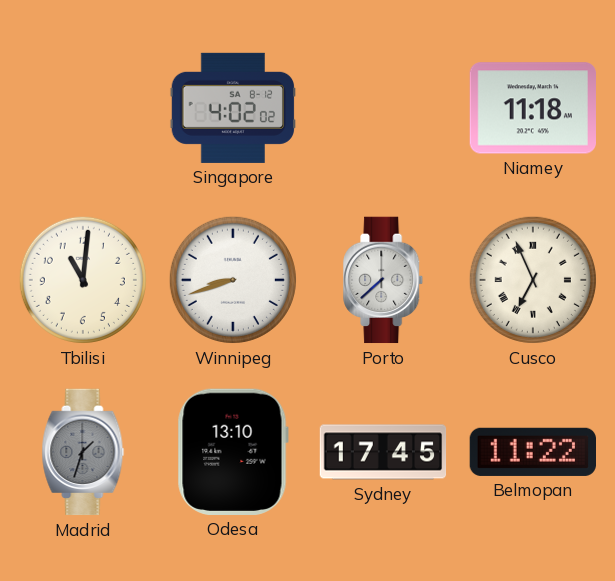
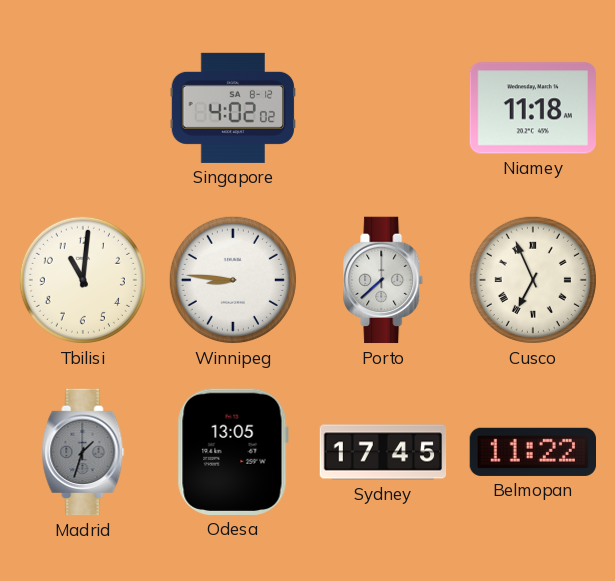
Winnipeg: 8:42 -> 8:46 (233, 280)
Odesa: 13:10 -> 13:05 (233, 452)
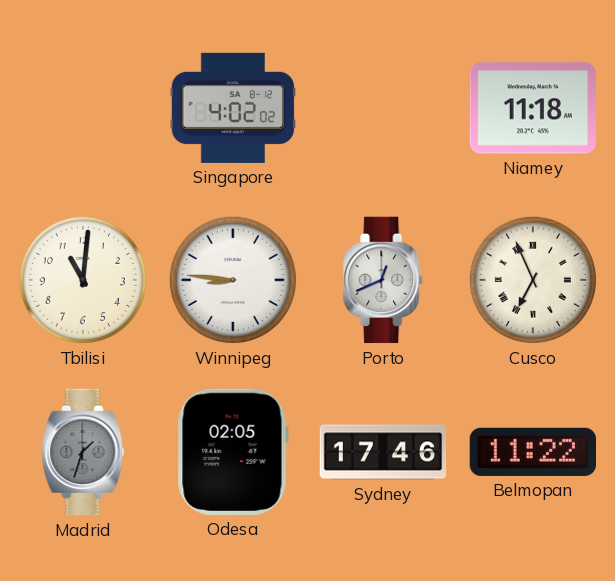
Porto: 7:38 -> 12:41 (384, 280)
Odesa: 13:05 -> 02:05 (233, 452)
Sydney: 17:45 -> 17:46 (383, 452)
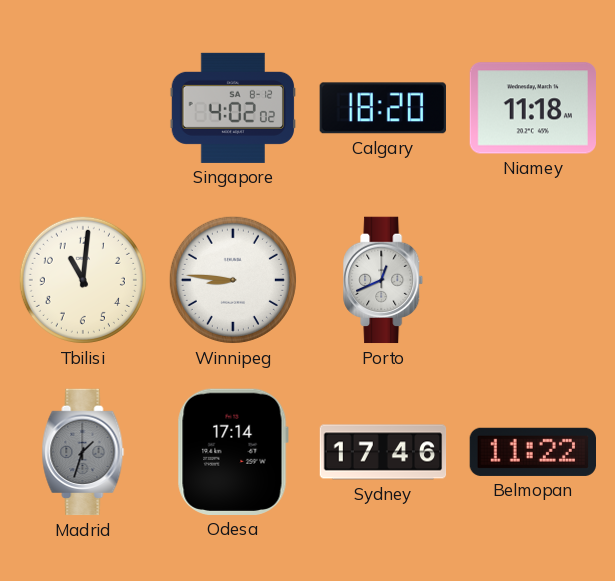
Calgary: none -> 18:20 (383, 108)
Cusco: 6:56 -> none (533, 280)
Odesa: 02:05 -> 17:14 (233, 452)
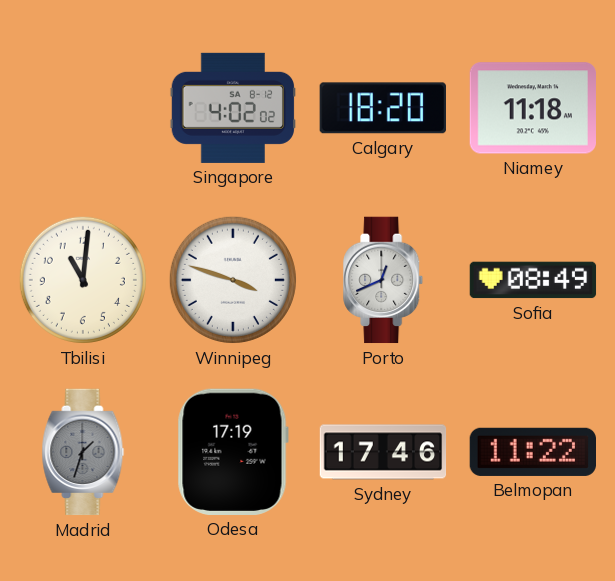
Winnipeg: 8:46 -> 3:48 (233, 280)
Sofia: none -> 08:49 (533, 280)
Odesa: 17:14 -> 17:19 (233, 452)
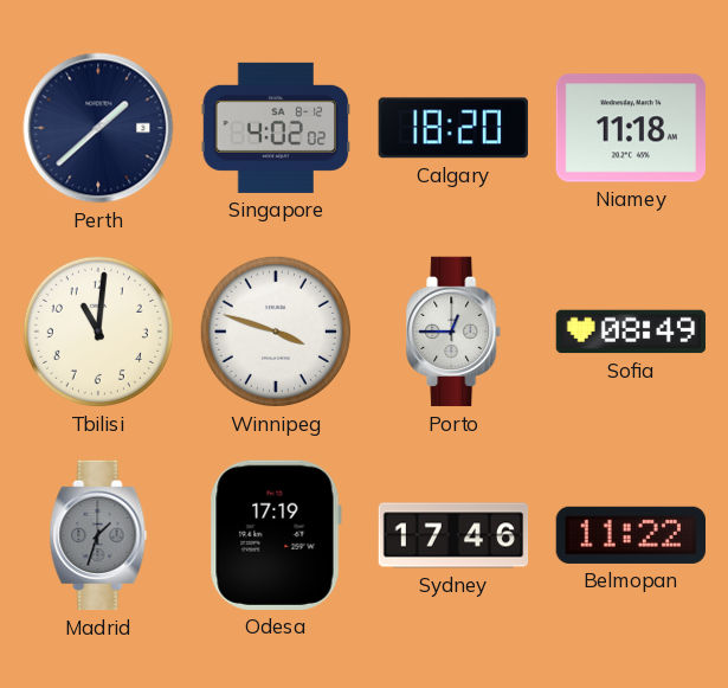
Perth: none -> 1:38 (98, 128)
Porto: 12:41 -> 12:45 (455, 332)
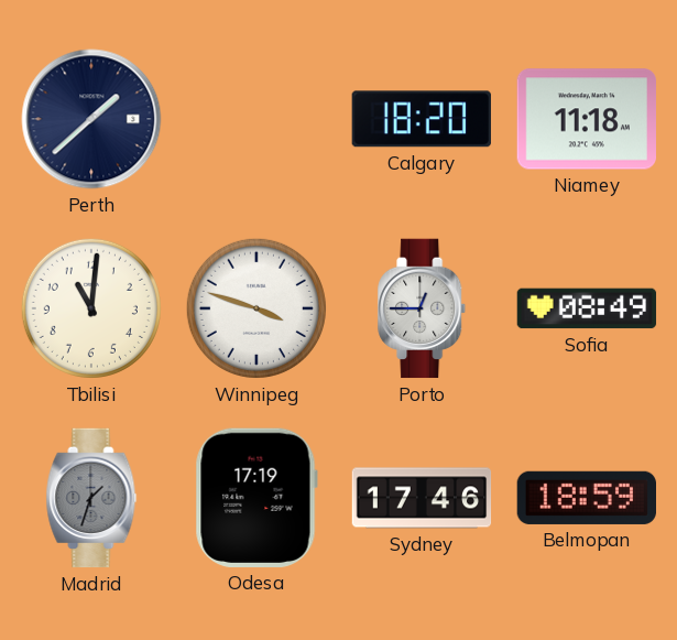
Singapore: 4:02 -> none (276, 128)
Belmopan: 11:22 -> 18:59 (586, 498)
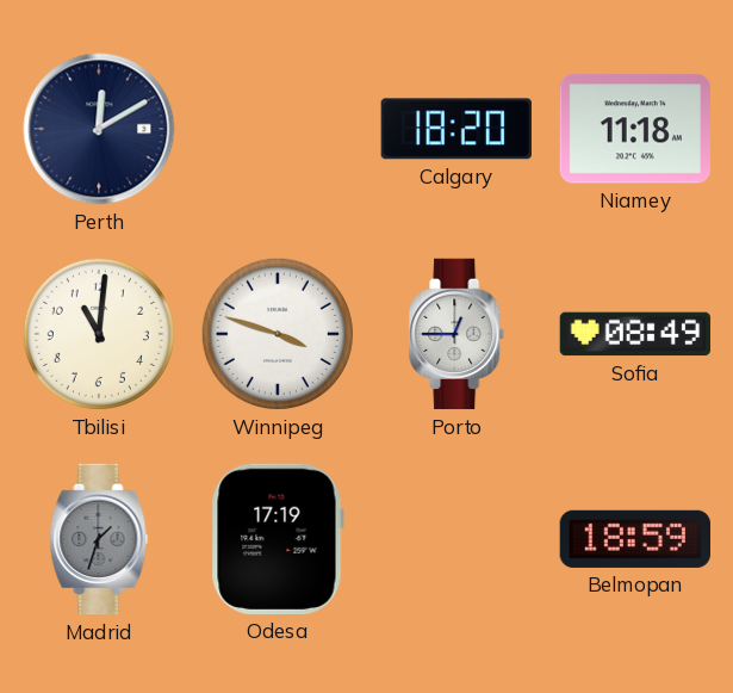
Perth: 1:38 -> 12:10 (99, 129)
Sydney: 17:46 -> none (422, 498)
